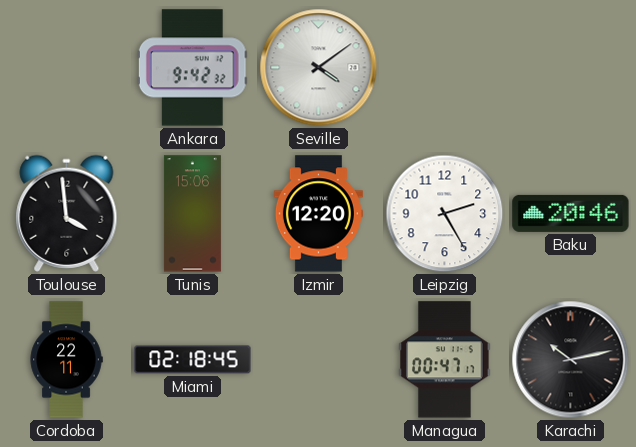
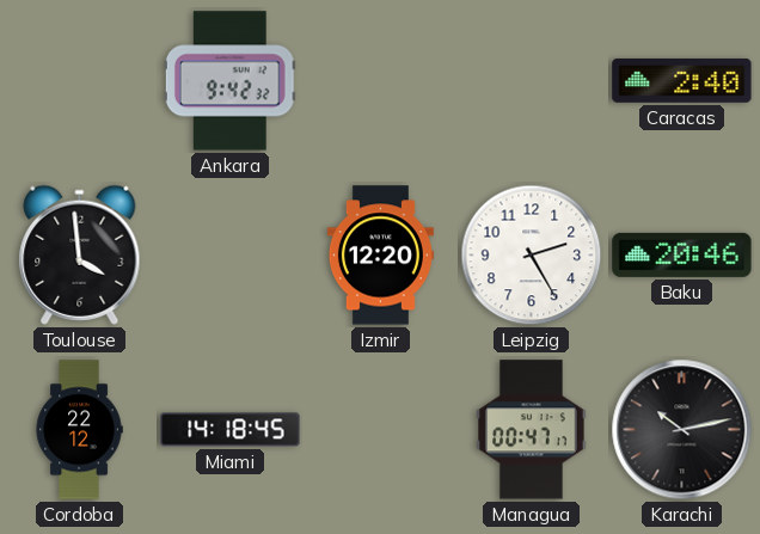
Seville: 4:09 -> none (319, 68)
Caracas: none -> 2:40 (682, 81)
Tunis: 15:06 -> none (192, 214)
Cordoba: 22:11 -> 22:12 (79, 430)
Miami: 02:18 -> 14:18 (231, 430)
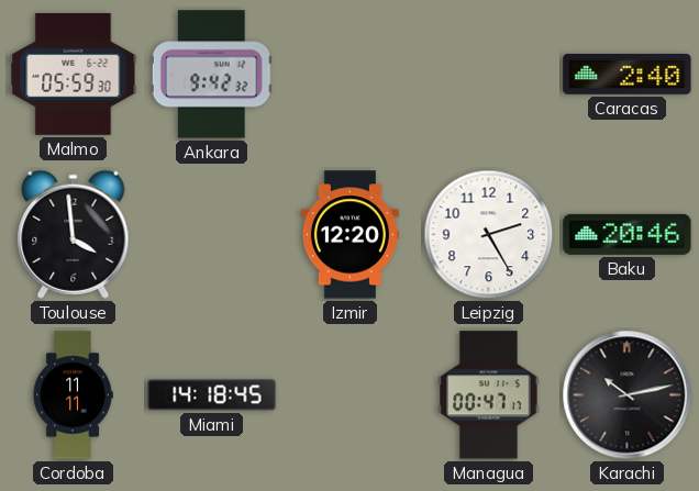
Malmo: none -> 05:59 (74, 74)
Cordoba: 22:12 -> 11:11 (73, 395)
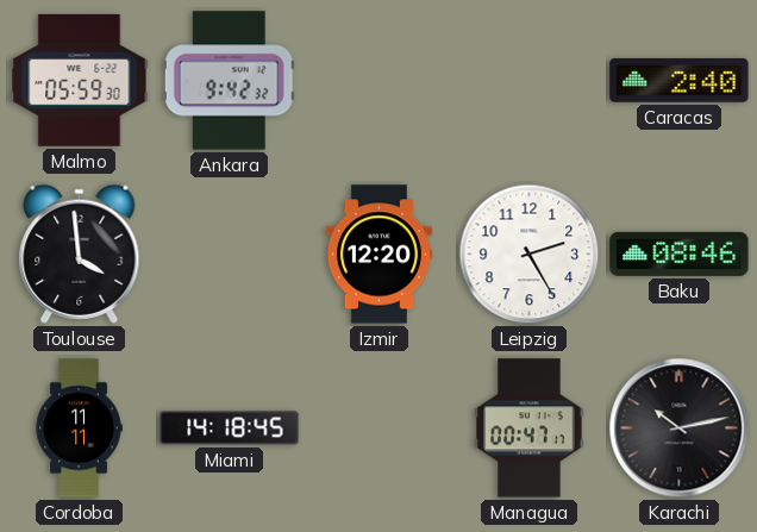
Baku: 20:46 -> 08:46 (680, 254)
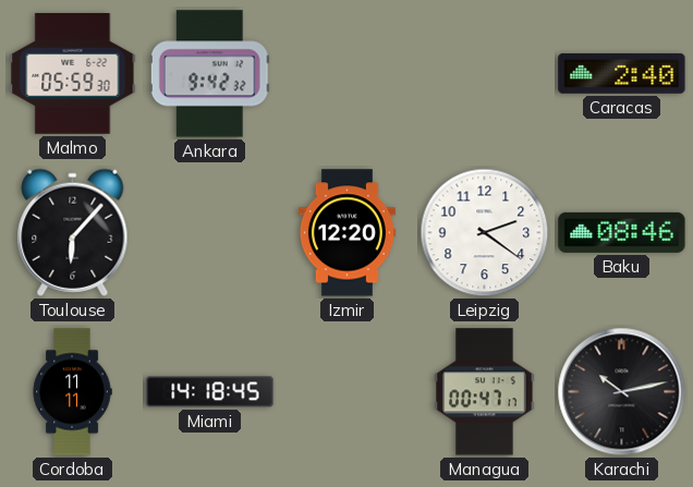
Toulouse: 3:59 -> 6:07 (73, 232)
Leipzig: 2:25 -> 2:21 (485, 233)
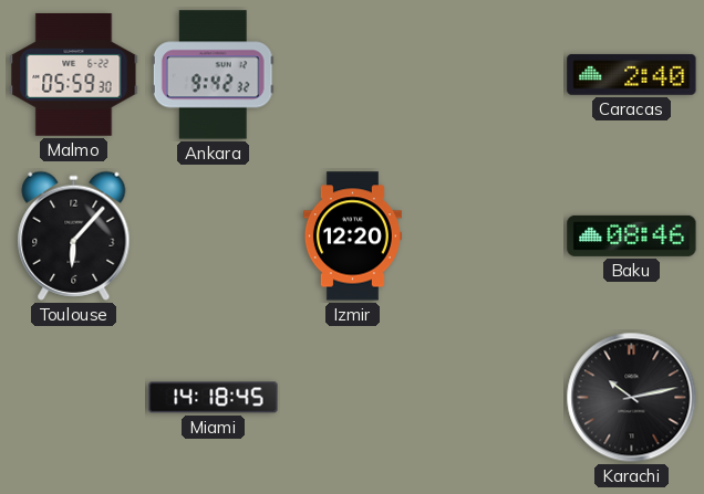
Leipzig: 2:21 -> none (485, 233)
Cordoba: 11:11 -> none (72, 392)
Managua: 00:47 -> none (485, 392)
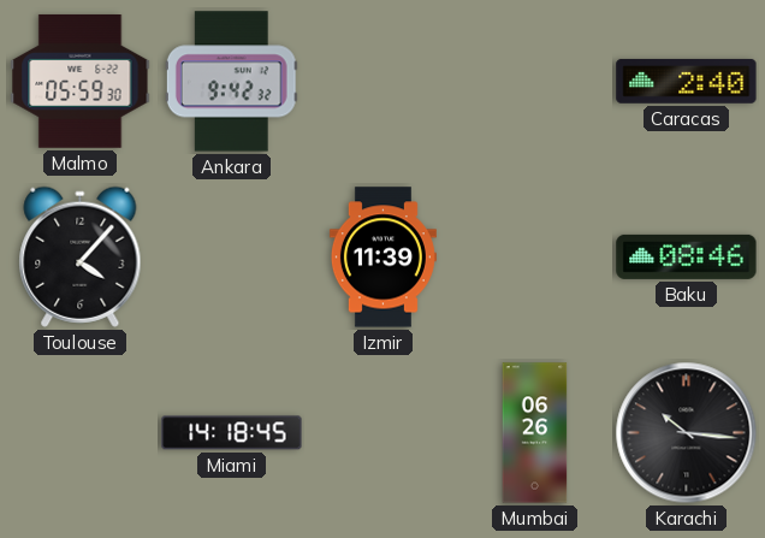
Toulouse: 6:07 -> 4:07 (81, 256)
Izmir: 12:20 -> 11:39 (382, 258)
Mumbai: none -> 06:26 (535, 433)
Karachi: 10:13 -> 10:16 (687, 433)
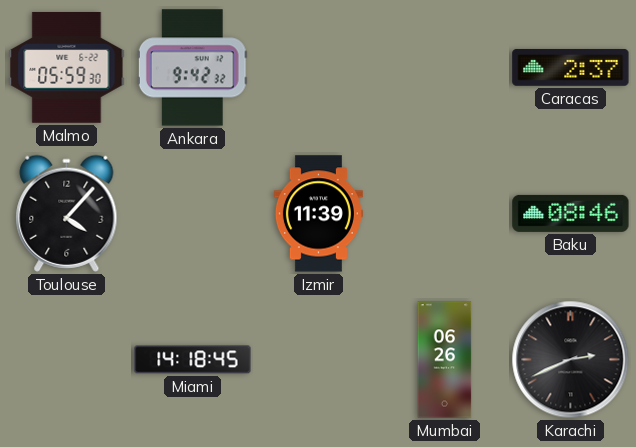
Caracas: 2:40 -> 2:37 (571, 68)
Karachi: 10:16 -> 2:41 (571, 360)
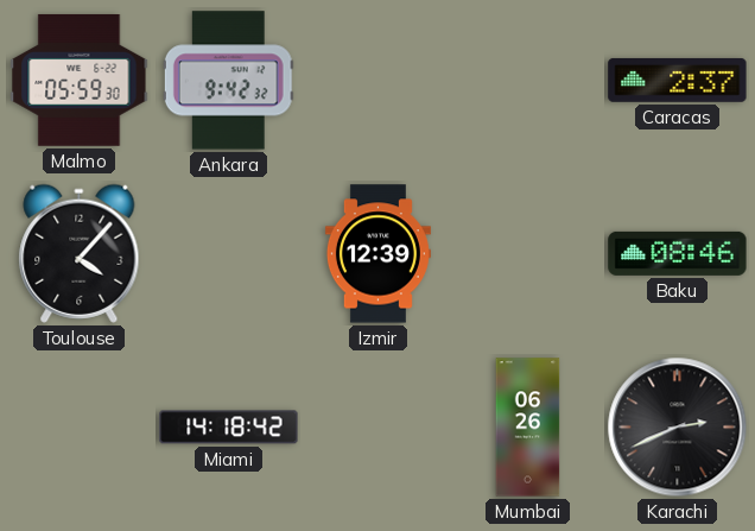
Izmir: 11:39 -> 12:39 (377, 254)
Miami: 14:18:45 -> 14:18:42 (229, 428)
